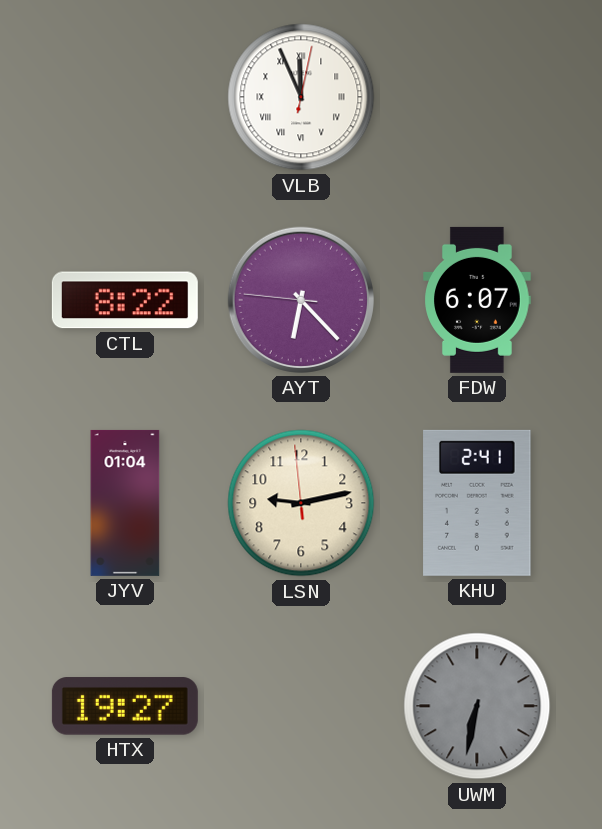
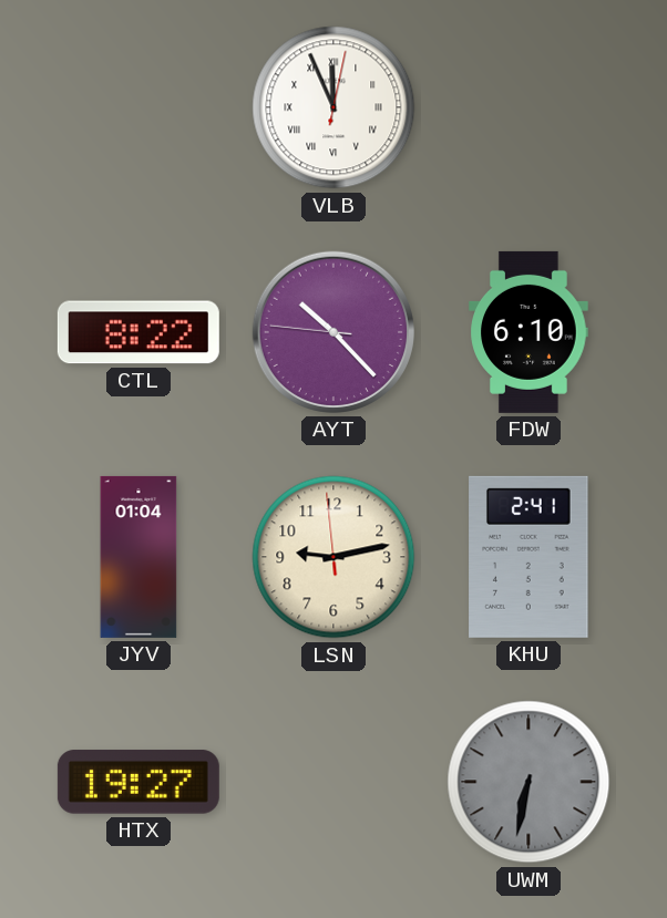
AYT: 6:22 -> 10:22 (334, 332)
FDW: 6:07 -> 6:10 (529, 332)
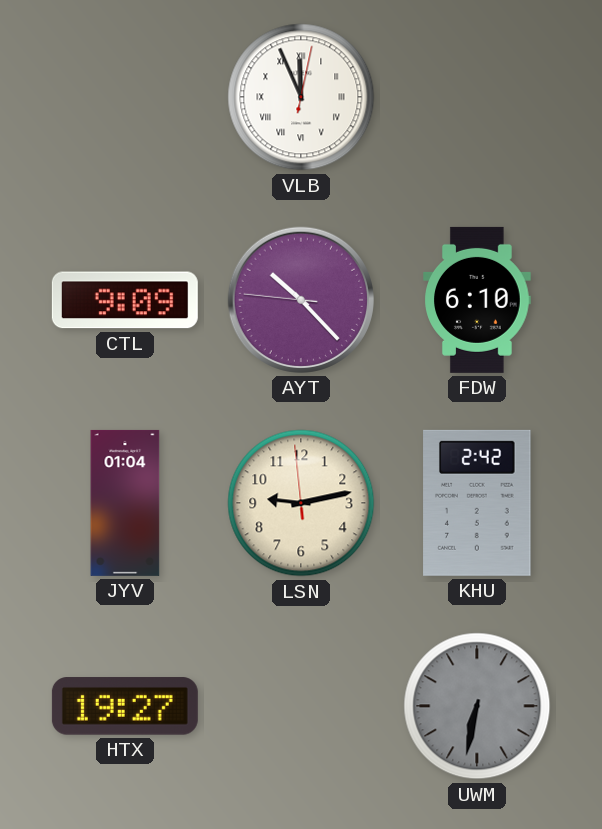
CTL: 8:22 -> 9:09 (125, 300)
KHU: 2:41 -> 2:42 (477, 503)
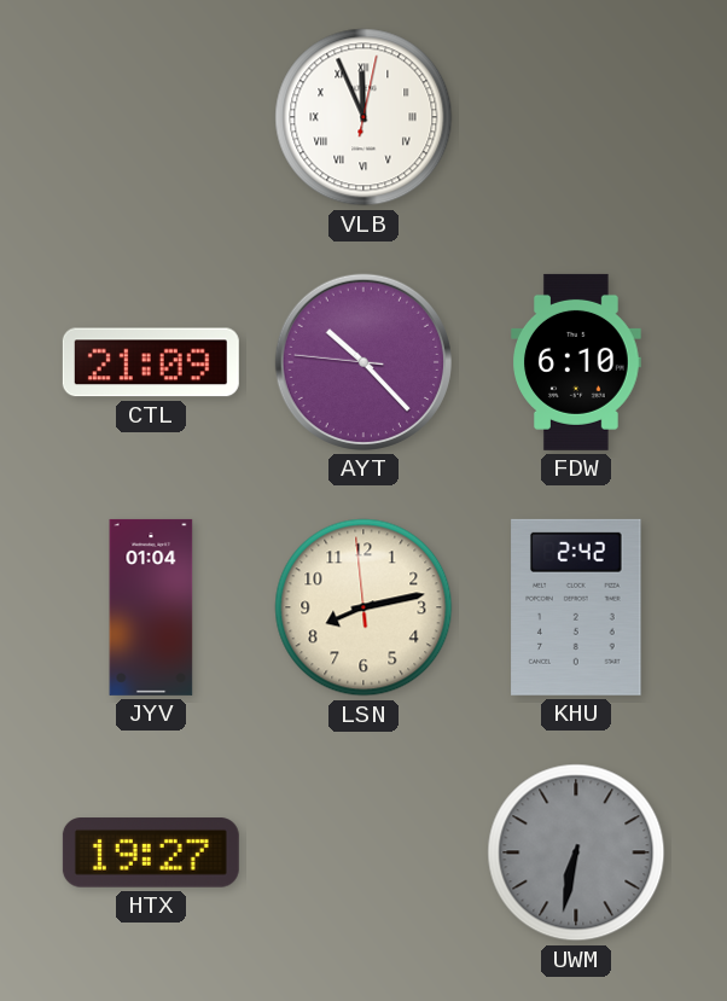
CTL: 9:09 -> 21:09 (151, 362)
LSN: 9:12 -> 8:12 (363, 607)
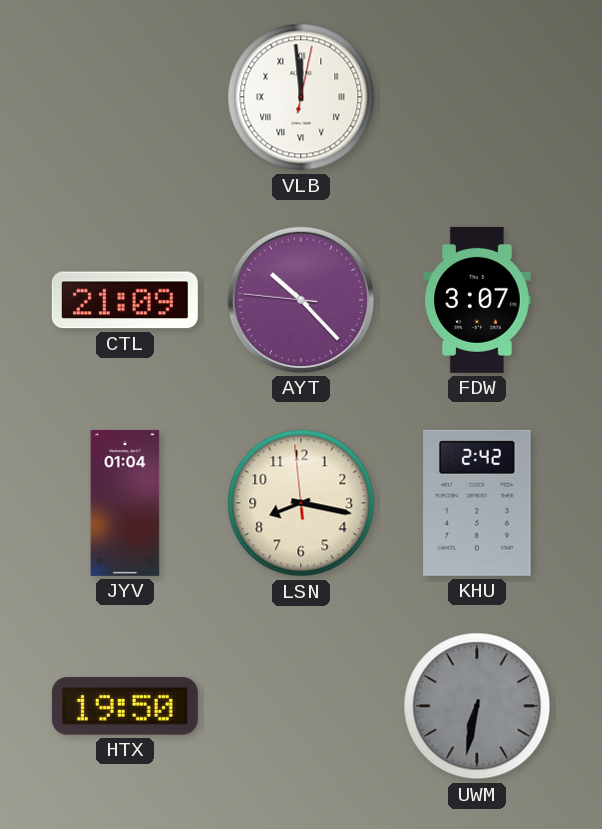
VLB: 11:56 -> 11:59 (301, 97)
FDW: 6:10 -> 3:07 (477, 300)
LSN: 8:12 -> 8:16 (301, 503)
HTX: 19:27 -> 19:50 (125, 706)
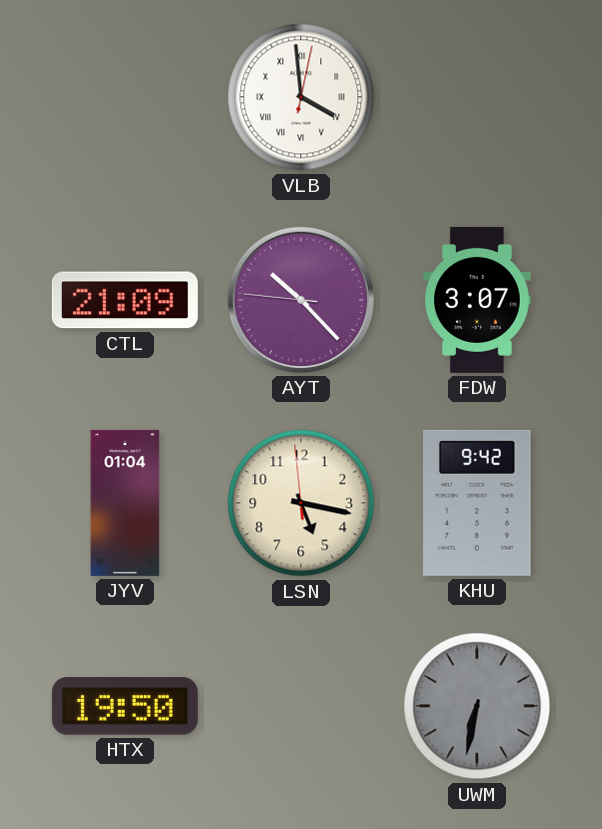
VLB: 11:59 -> 3:59 (301, 97)
LSN: 8:16 -> 5:16 (301, 503)
KHU: 2:42 -> 9:42 (477, 503)
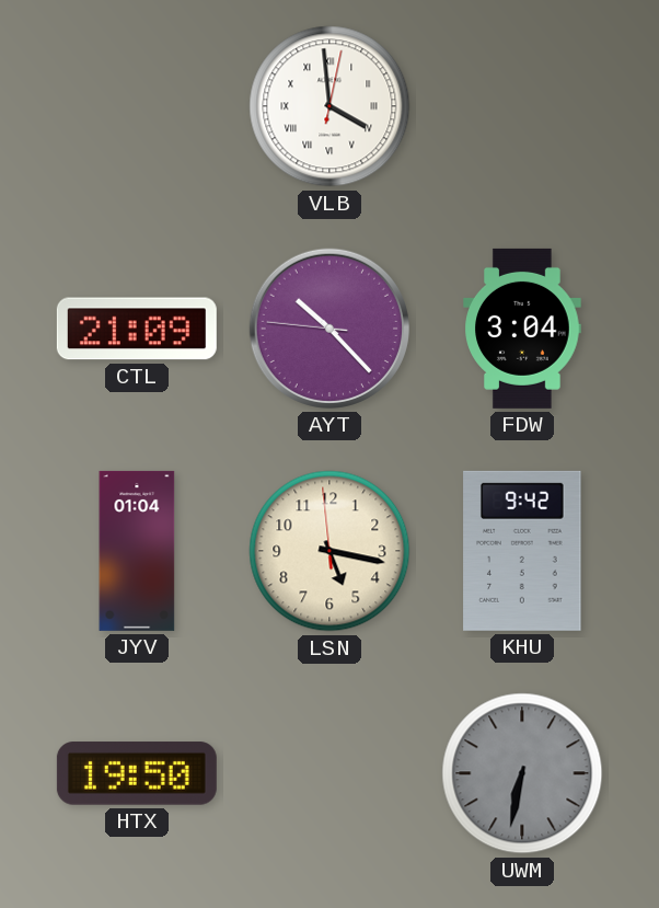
FDW: 3:07 -> 3:04 (522, 329)
